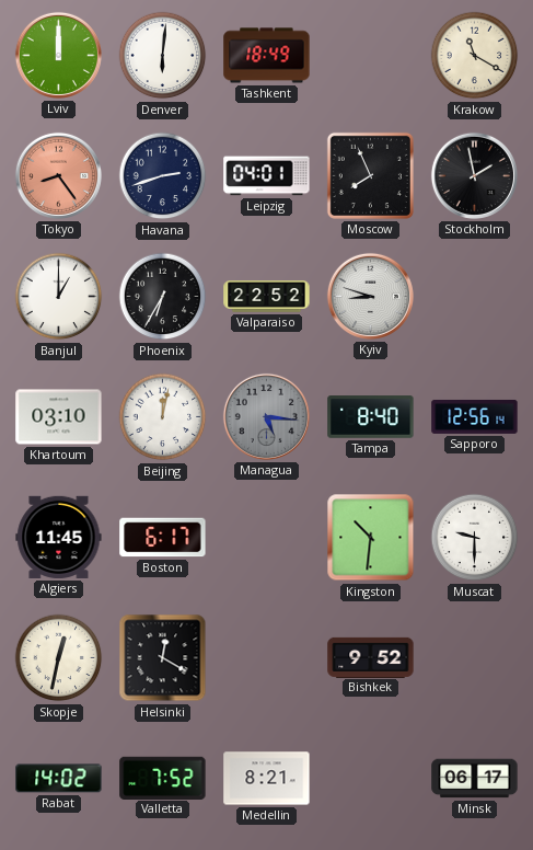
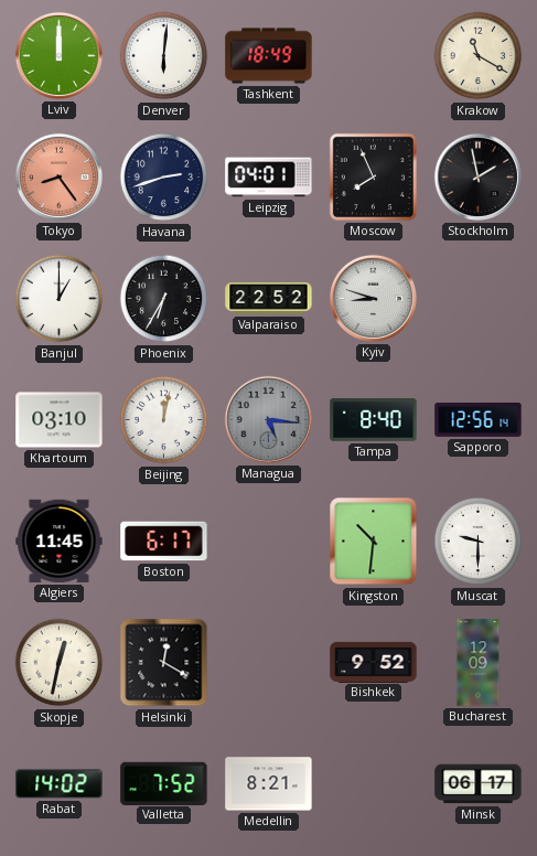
Bucharest: none -> 12:09 (479, 663)
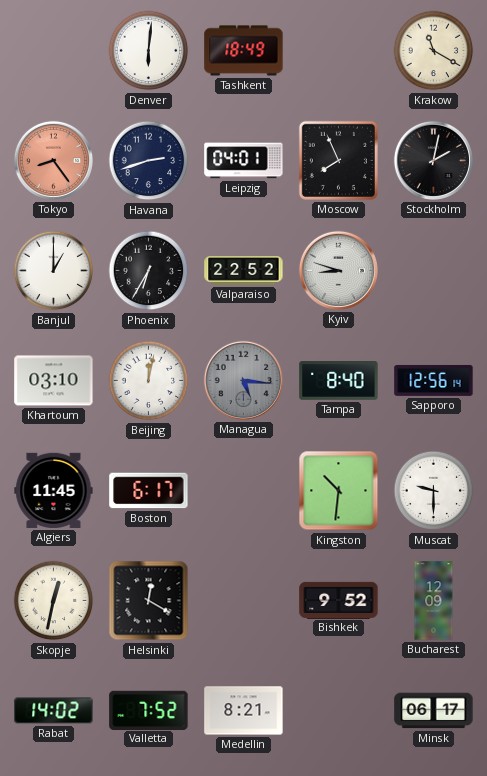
Lviv: 12:00 -> none (58, 55)
Stockholm: 1:58 -> 2:02 (433, 160)
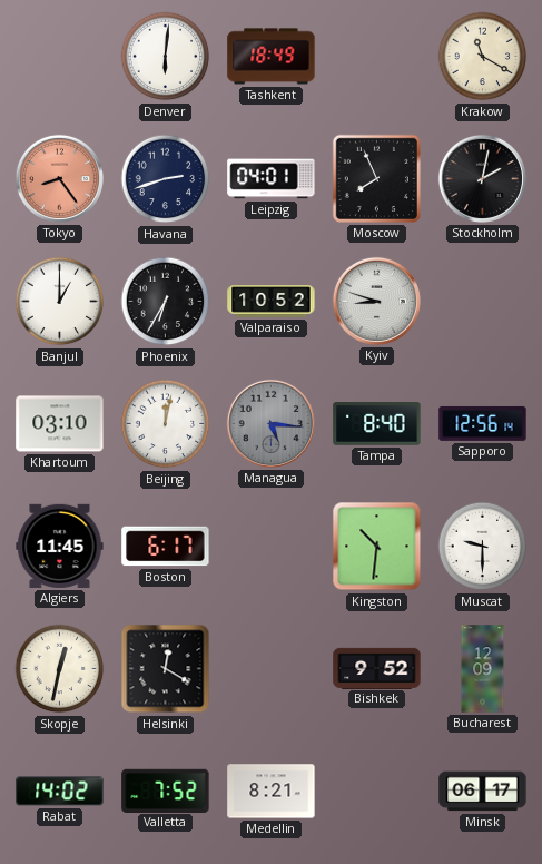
Valparaiso: 22:52 -> 10:52 (272, 302)
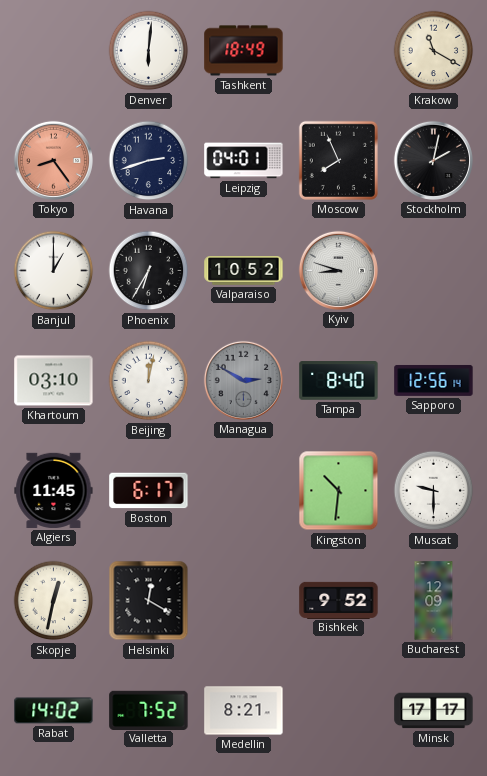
Managua: 5:16 -> 2:50 (243, 380)
Minsk: 06:17 -> 17:17 (434, 711)
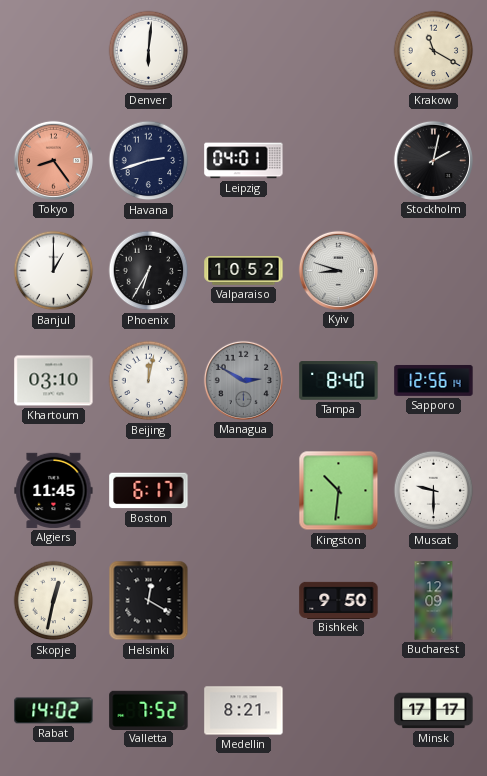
Tashkent: 18:49 -> none (244, 51)
Moscow: 7:56 -> none (338, 160)
Bishkek: 9:52 -> 9:50 (339, 600)
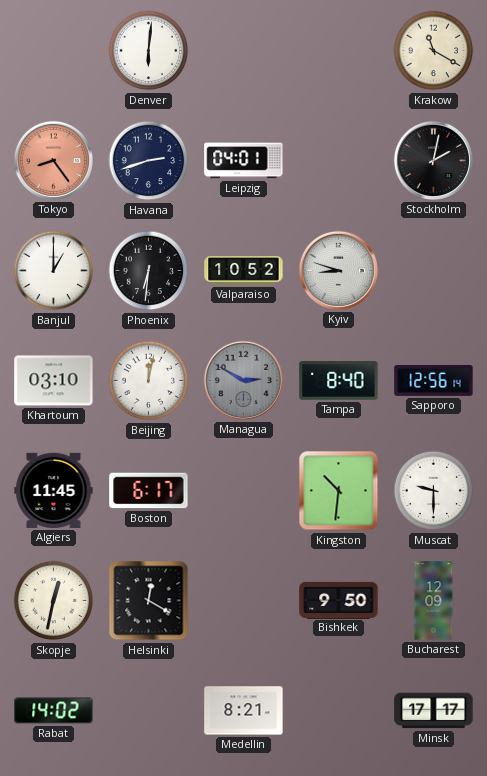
Phoenix: 6:35 -> 6:31 (149, 271)
Valletta: 7:52 -> none (149, 710)
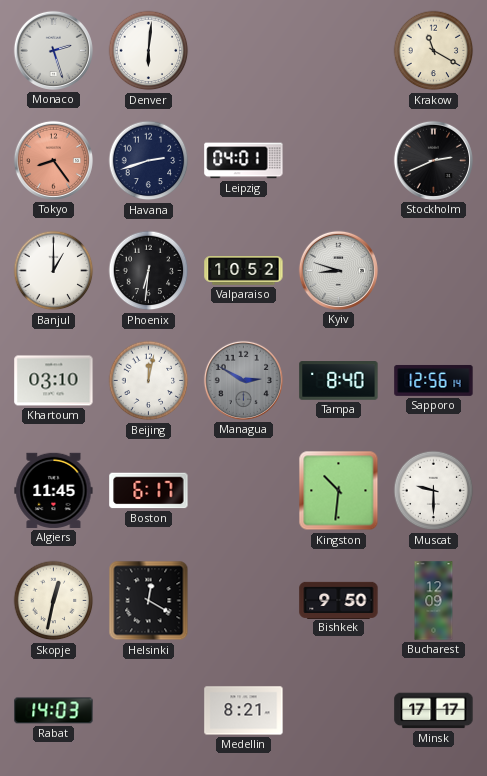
Monaco: none -> 2:27 (53, 50)
Stockholm: 2:02 -> 2:41 (433, 160)
Rabat: 14:02 -> 14:03 (54, 711)
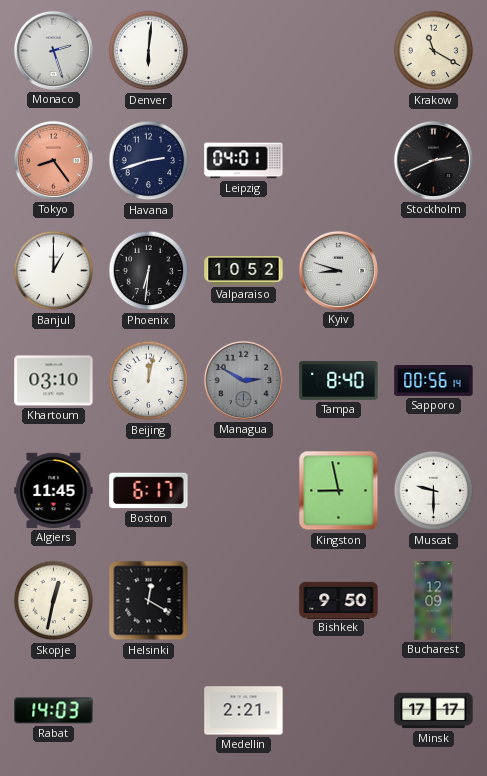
Sapporo: 12:56 -> 00:56 (434, 380)
Kingston: 10:31 -> 8:58 (339, 491)
Medellin: 8:21 -> 2:21 (244, 711)
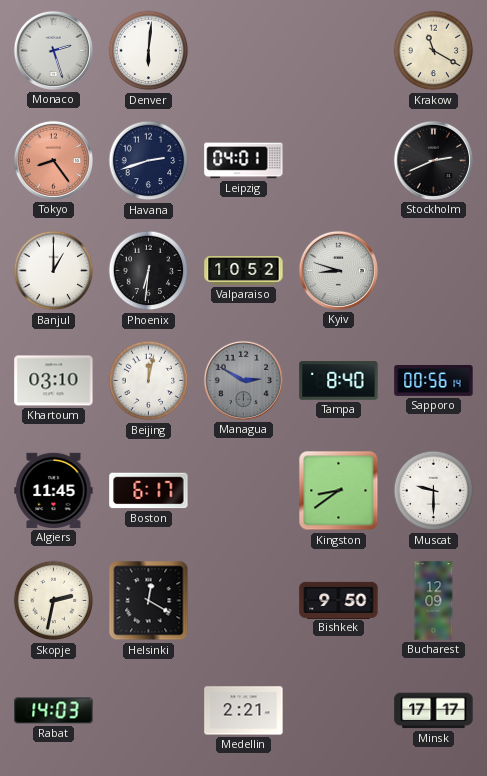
Kingston: 8:58 -> 8:39 (339, 491)
Skopje: 12:32 -> 2:32 (54, 601)
